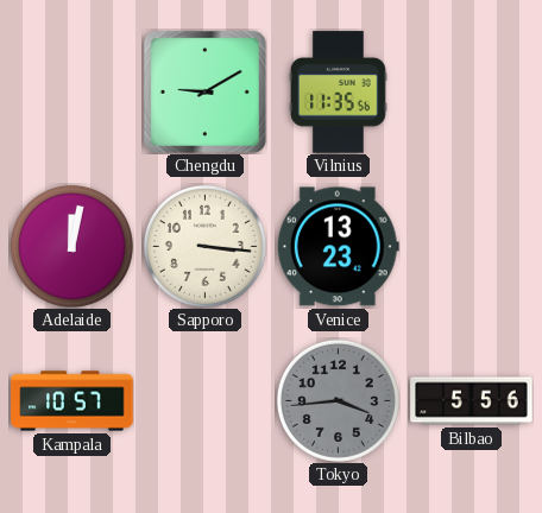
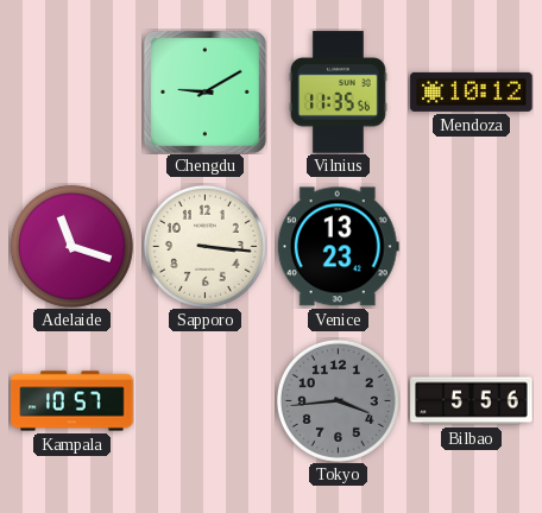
Mendoza: none -> 10:12 (472, 91)
Adelaide: 12:02 -> 11:18 (71, 246)
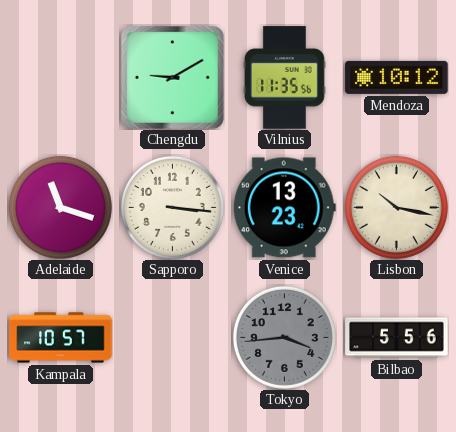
Lisbon: none -> 10:17 (396, 207)
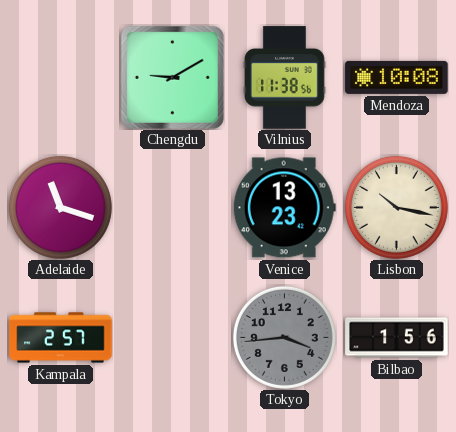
Vilnius: 11:35 -> 11:38 (285, 78)
Mendoza: 10:12 -> 10:08 (397, 77)
Sapporo: 3:16 -> none (172, 207)
Kampala: 10:57 -> 2:57 (61, 338)
Bilbao: 5:56 -> 1:56 (397, 338)
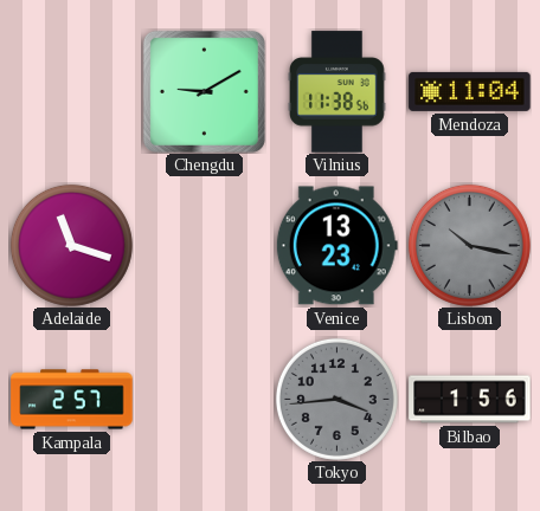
Mendoza: 10:08 -> 11:04 (470, 91)
Lisbon dial: cream -> grey (469, 245)
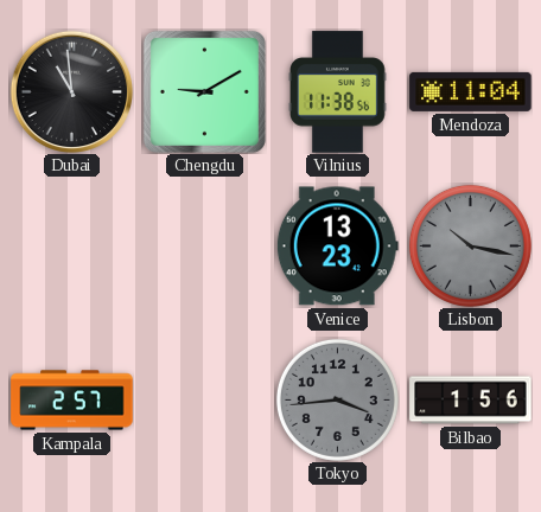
Dubai: none -> 10:59 (71, 91)
Adelaide: 11:18 -> none (71, 245)
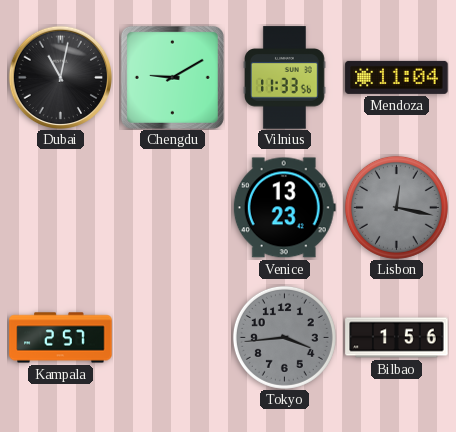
Dubai: 10:59 -> 11:02 (60, 77)
Vilnius: 11:38 -> 11:33 (285, 78)
Lisbon: 10:17 -> 12:17 (396, 207)
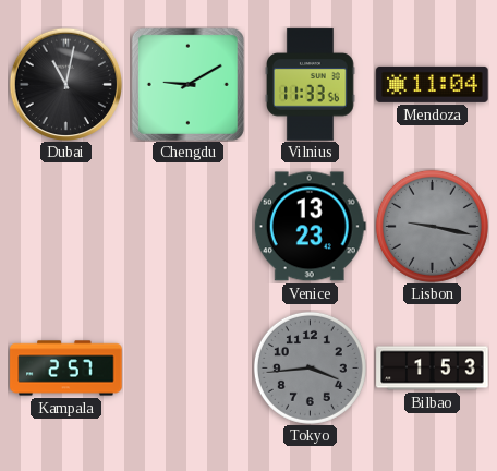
Lisbon: 12:17 -> 9:17 (432, 226)
Bilbao: 1:56 -> 1:53 (433, 369)
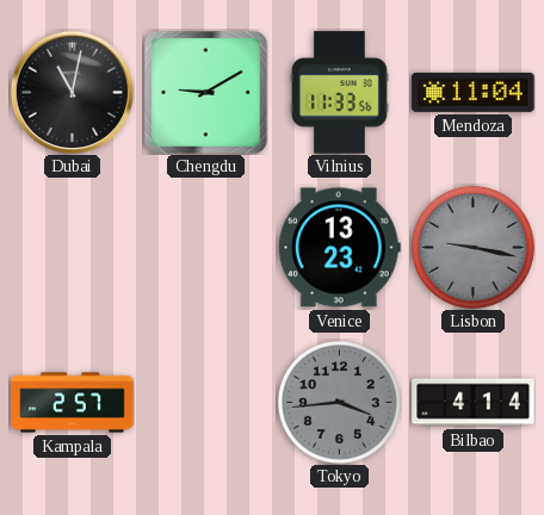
Bilbao: 1:53 -> 4:14 (474, 403)
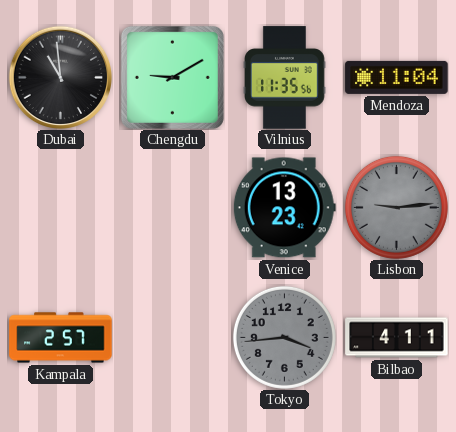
Dubai: 11:02 -> 10:59 (60, 77)
Vilnius: 11:33 -> 11:35 (285, 78)
Lisbon: 9:17 -> 9:14 (396, 207)
Bilbao: 4:14 -> 4:11 (397, 338)
